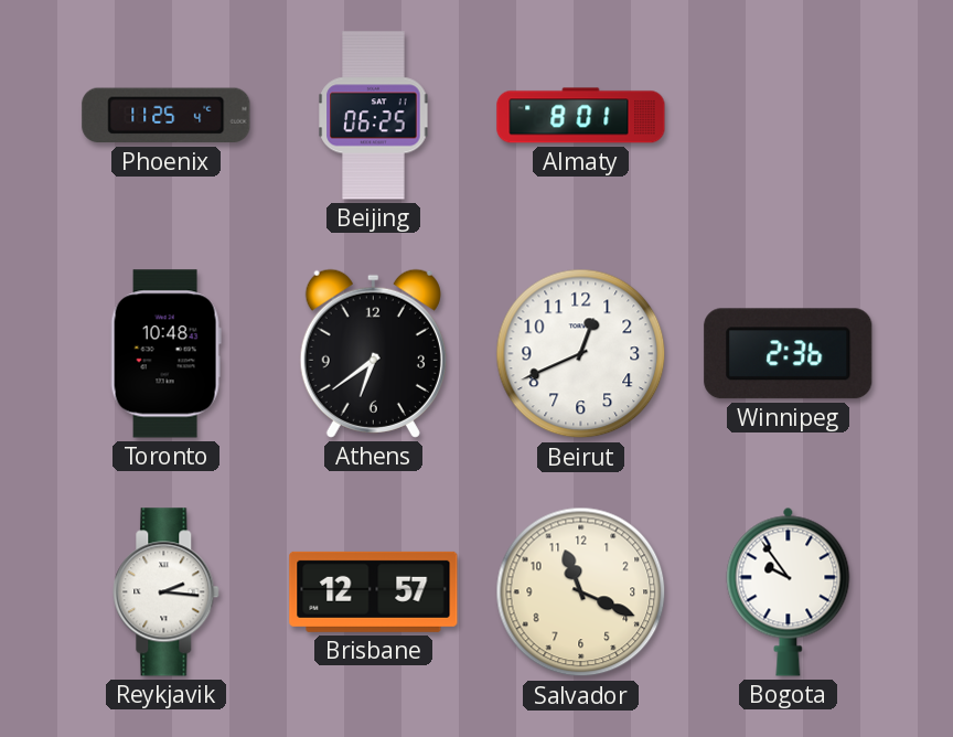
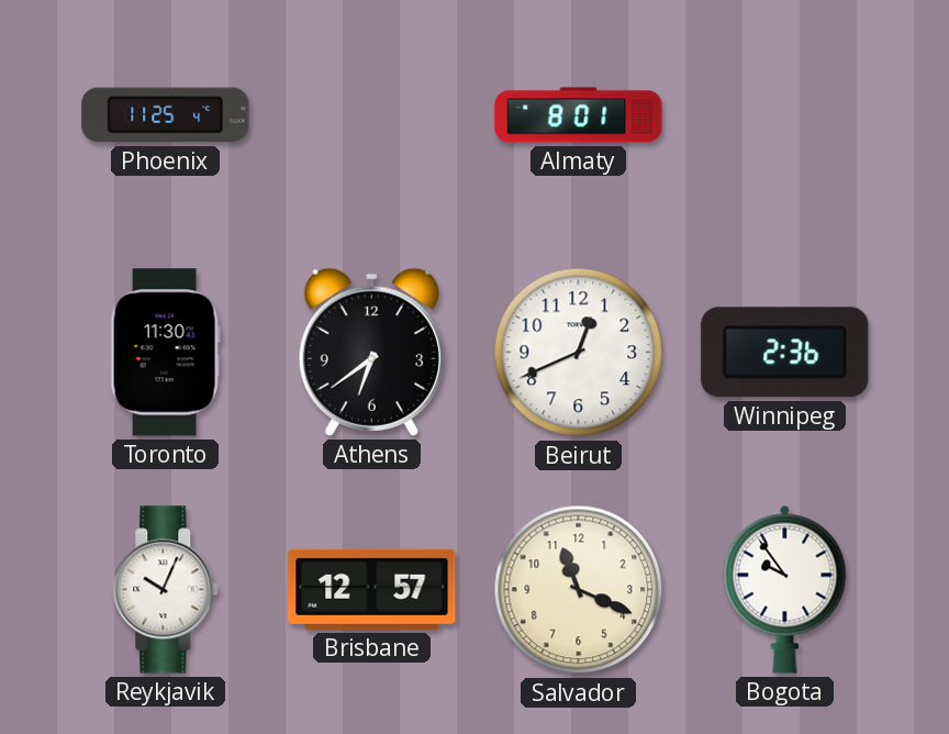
Beijing: 06:25 -> none (374, 116)
Toronto: 10:48 -> 11:30 (165, 353)
Reykjavik: 2:16 -> 10:04 (166, 590)
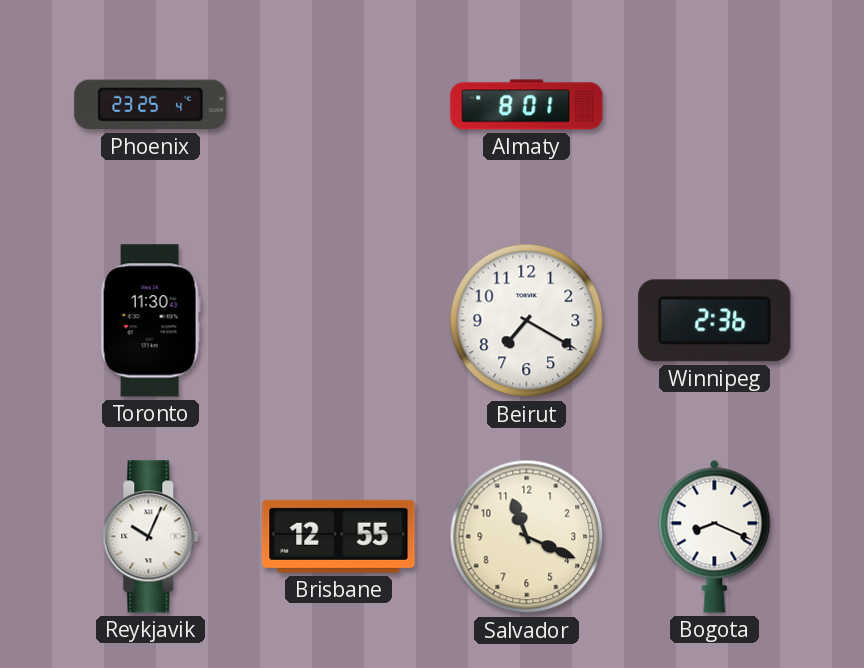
Phoenix: 11:25 -> 23:25 (151, 105)
Athens: 6:39 -> none (371, 352)
Beirut: 12:41 -> 7:20 (527, 321)
Brisbane: 12:57 -> 12:55 (339, 536)
Bogota: 9:54 -> 8:19 (715, 536)
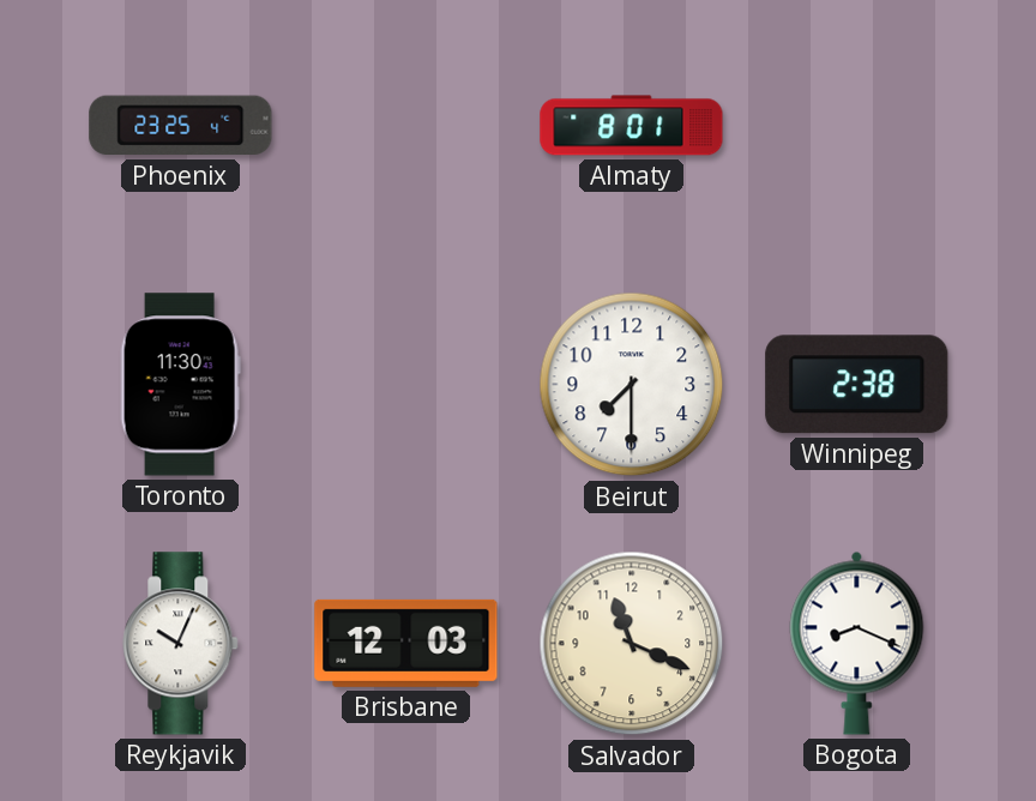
Beirut: 7:20 -> 7:30 (632, 385)
Winnipeg: 2:36 -> 2:38 (857, 385)
Brisbane: 12:55 -> 12:03 (406, 643)
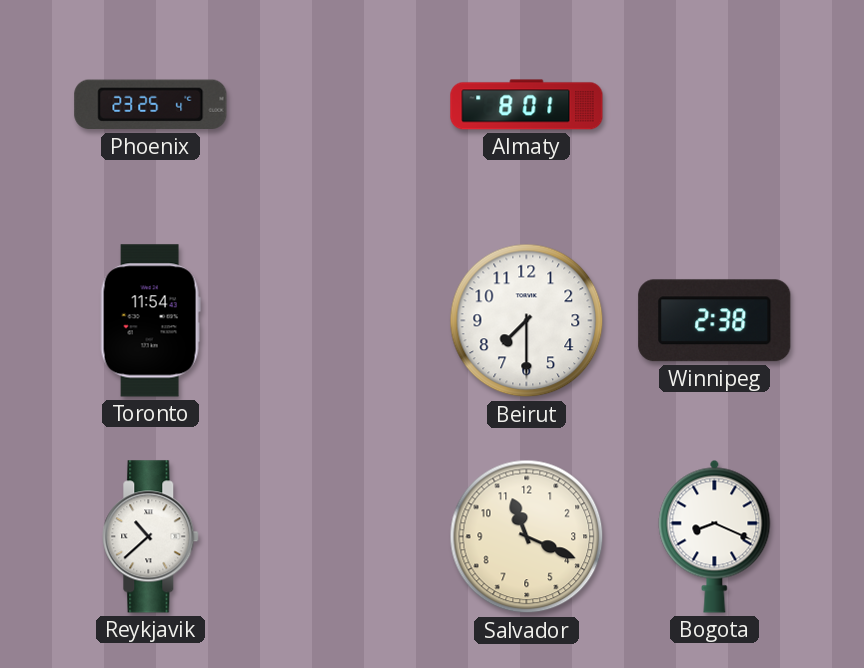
Toronto: 11:30 -> 11:54 (150, 321)
Reykjavik: 10:04 -> 10:38 (151, 537)
Brisbane: 12:03 -> none (406, 643)
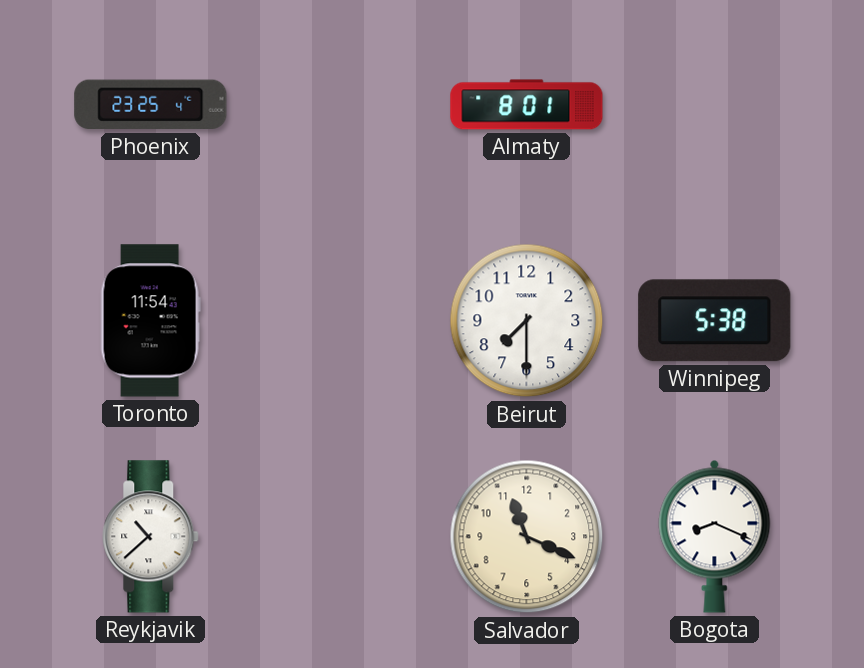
Winnipeg: 2:38 -> 5:38 (715, 321)
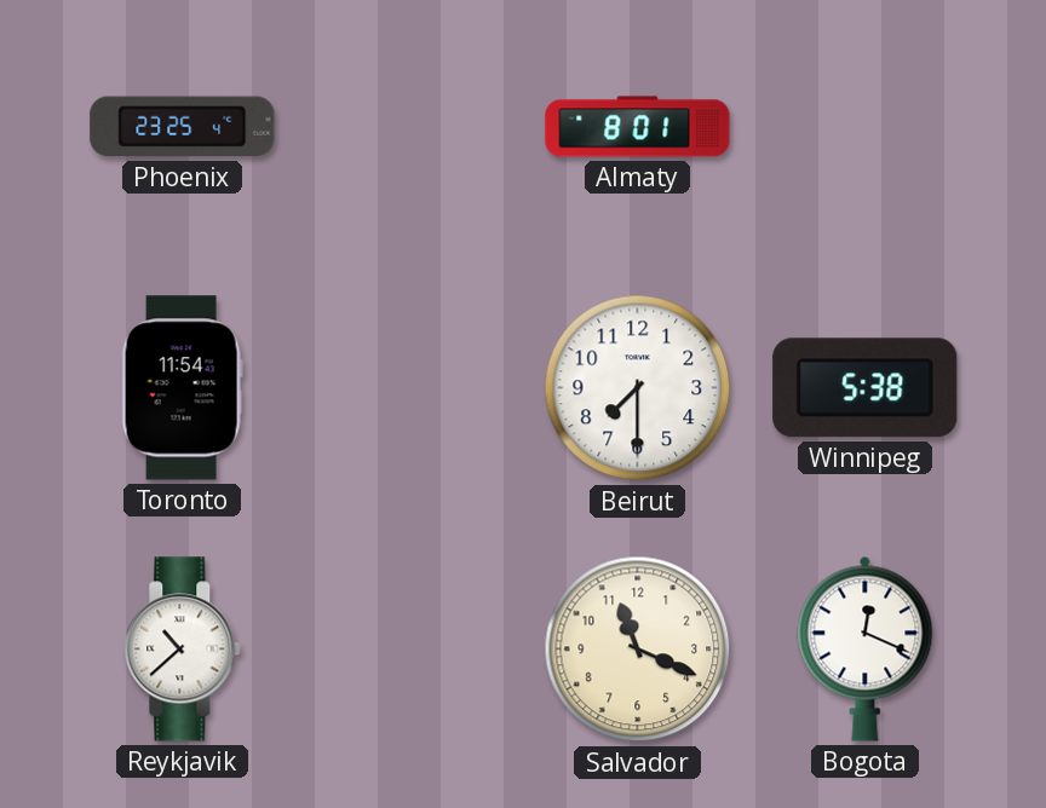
Bogota: 8:19 -> 12:19 (866, 648)
